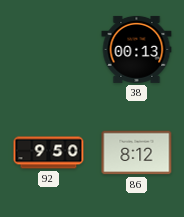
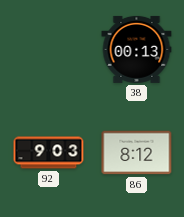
92: 9:50 -> 9:03 (49, 153)
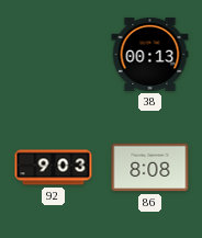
86: 8:12 -> 8:08 (150, 168)
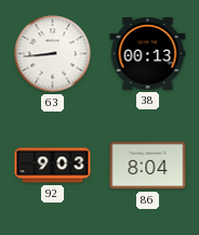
63: none -> 8:44 (53, 54)
86: 8:08 -> 8:04 (148, 166)
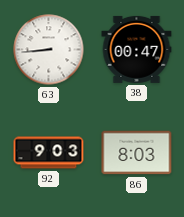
38: 00:13 -> 00:47 (137, 49)
86: 8:04 -> 8:03 (137, 153)
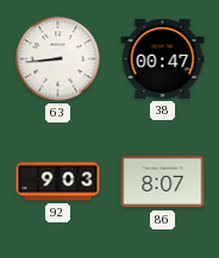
86: 8:03 -> 8:07 (163, 182)
